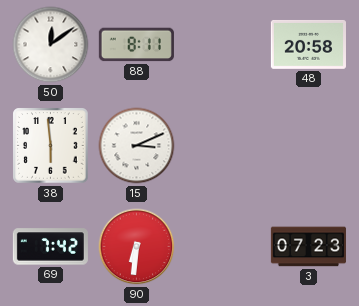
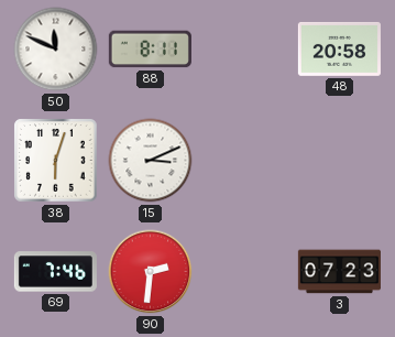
50: 12:09 -> 11:49 (56, 50)
38: 5:59 -> 6:03 (56, 161)
69: 7:42 -> 7:46 (55, 272)
90: 6:31 -> 2:31 (151, 272)
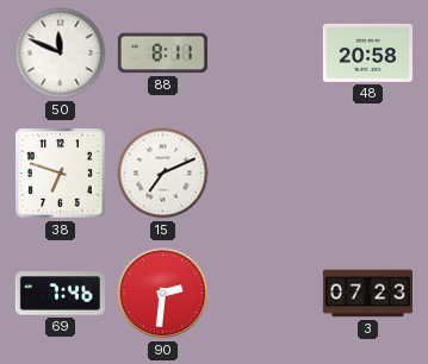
38: 6:03 -> 6:48 (61, 174)
15: 3:11 -> 7:11 (163, 174)
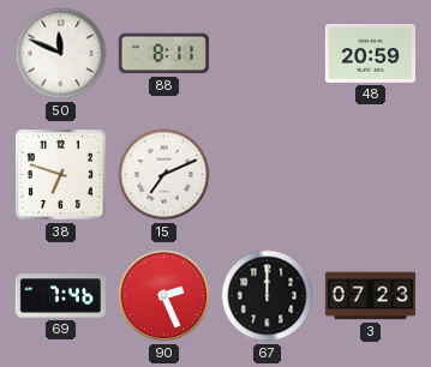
48: 20:58 -> 20:59 (370, 53)
90: 2:31 -> 2:26 (164, 296)
67: none -> 12:00 (268, 296)
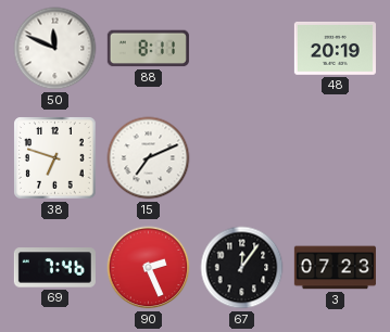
48: 20:59 -> 20:19 (335, 48)
67: 12:00 -> 12:06 (242, 268)
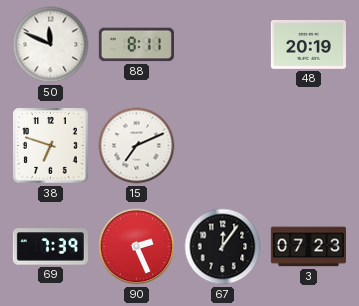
69: 7:46 -> 7:39 (50, 247)
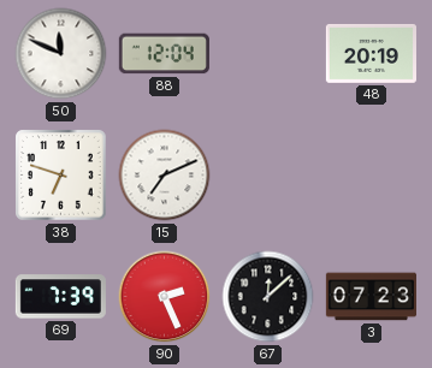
88: 8:11 -> 12:04 (164, 54)
67: 12:06 -> 12:08 (268, 297)
